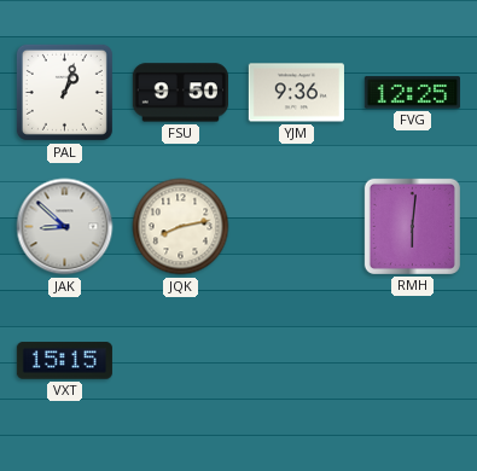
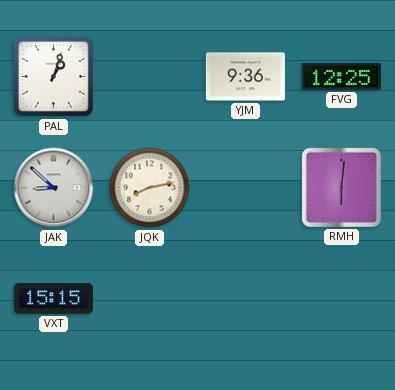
FSU: 9:50 -> none (180, 93)
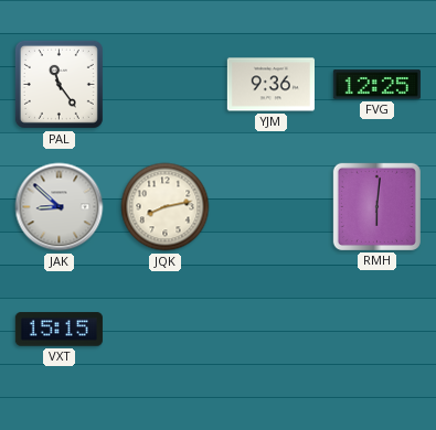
PAL: 1:03 -> 11:24 (59, 84)
